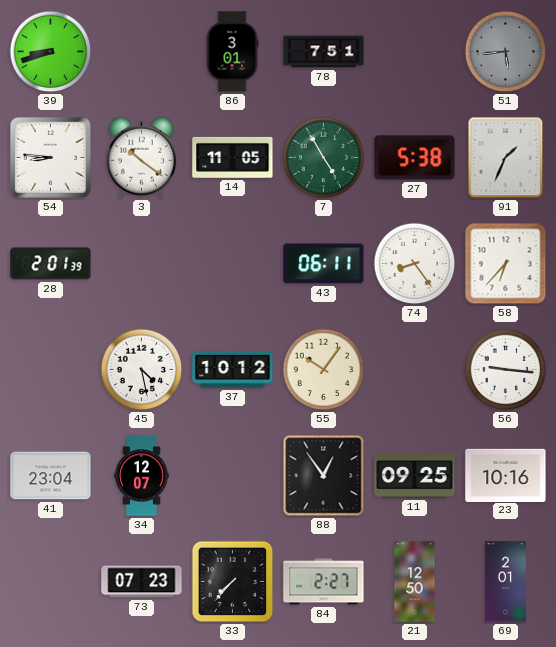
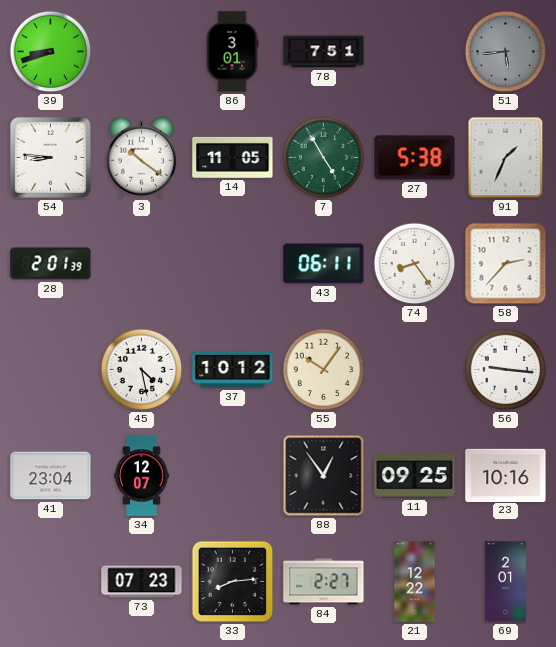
58: 6:37 -> 2:37 (506, 264)
33: 7:37 -> 8:14 (233, 582)
21: 12:50 -> 12:22 (415, 582)
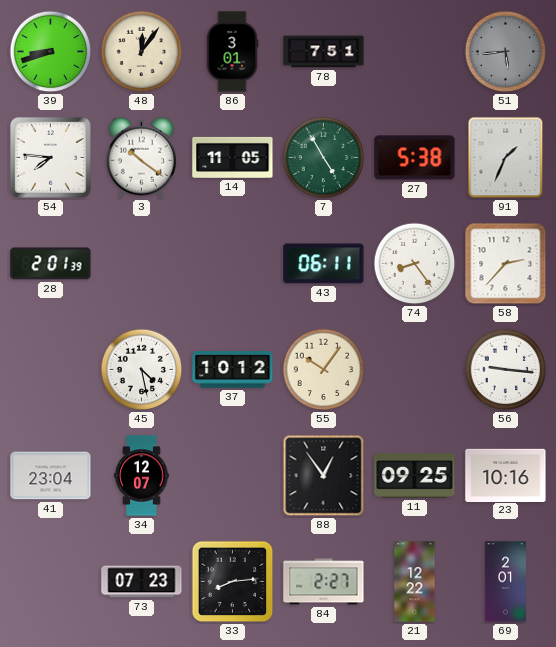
48: none -> 12:06 (142, 52)
54: 8:46 -> 7:46 (51, 158)
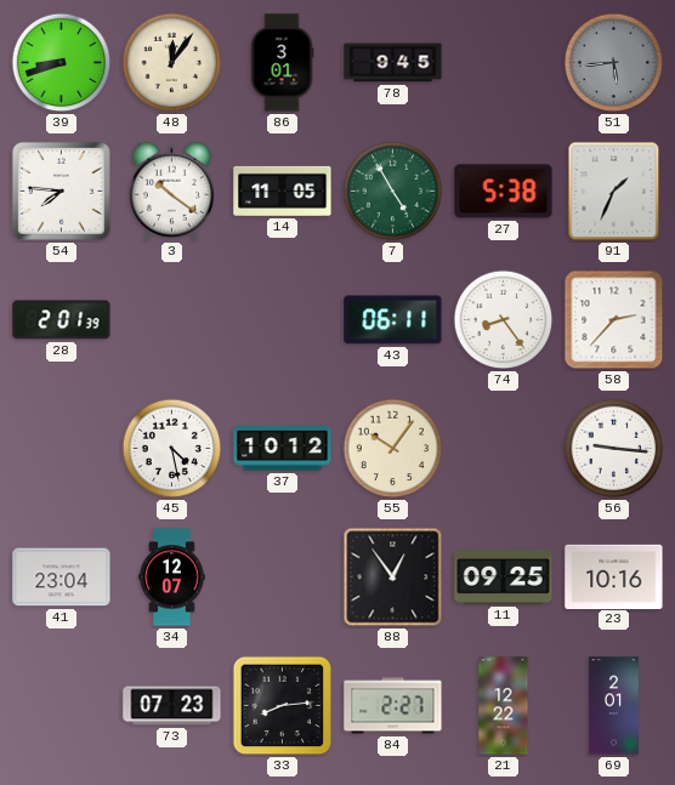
78: 7:51 -> 9:45 (393, 63)
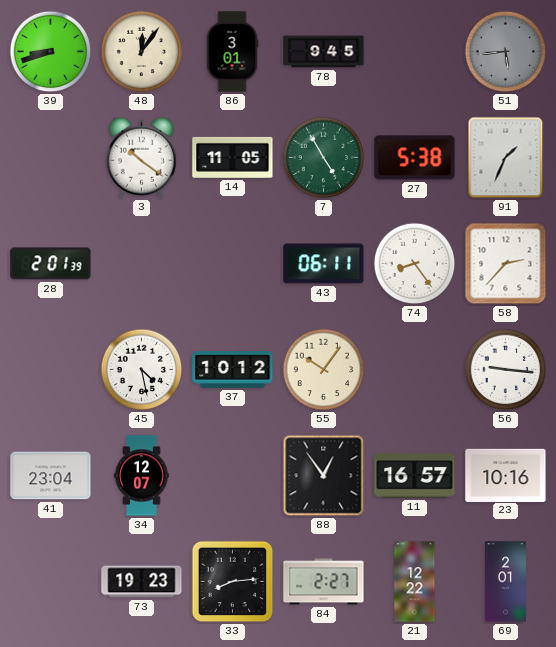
54: 7:46 -> none (62, 192)
11: 09:25 -> 16:57 (415, 476)
73: 07:23 -> 19:23 (142, 582)
